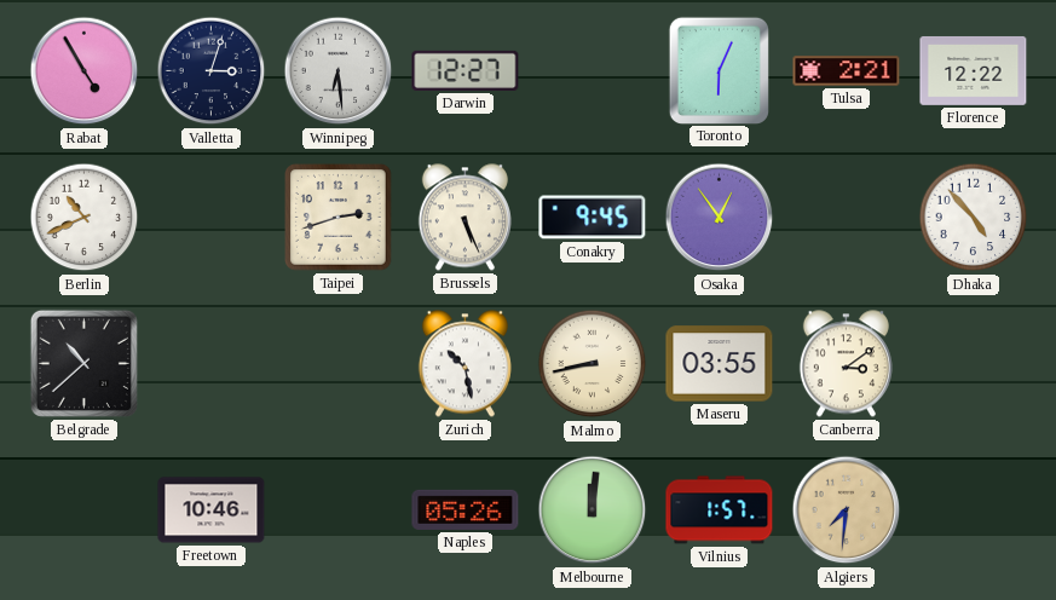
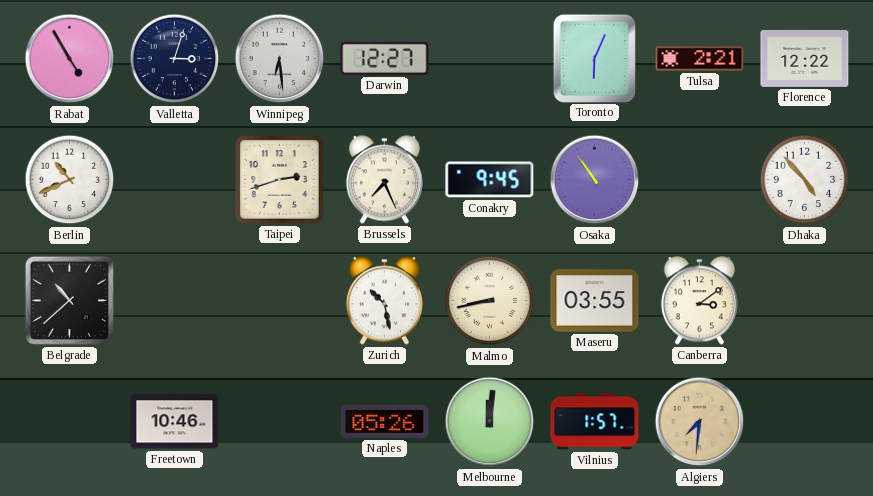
Brussels: 5:26 -> 7:26 (384, 180)
Osaka: 12:54 -> 10:54 (595, 180)
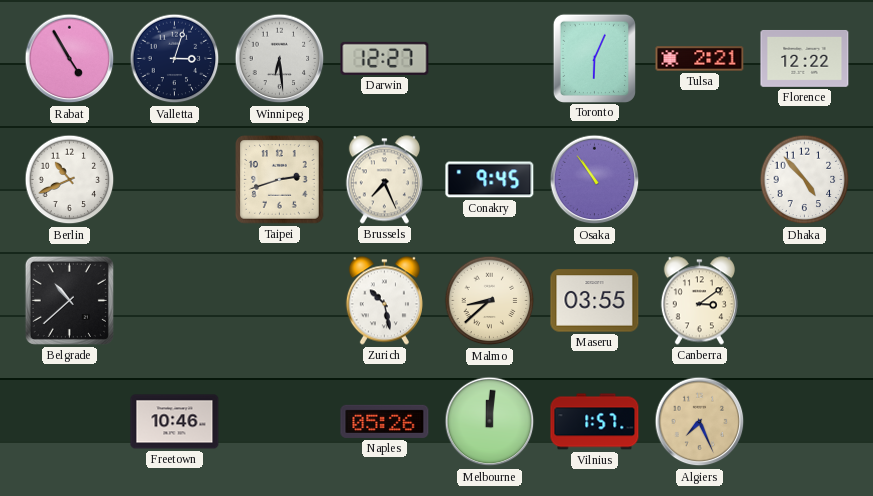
Malmo: 8:43 -> 8:38 (490, 301)
Algiers: 7:31 -> 7:26 (700, 422)
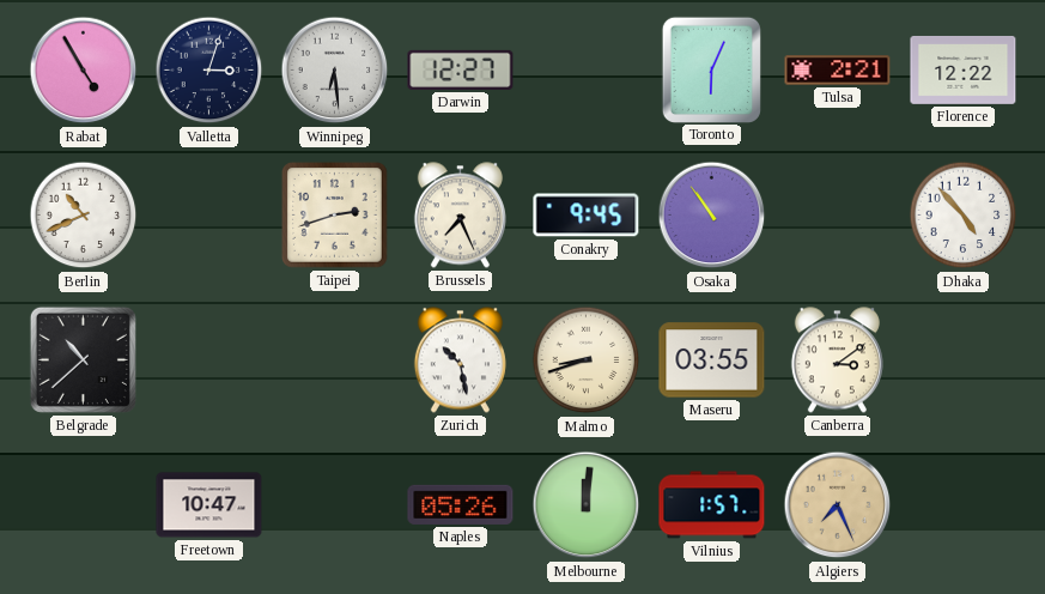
Malmo: 8:38 -> 8:42 (587, 360)
Freetown: 10:46 -> 10:47 (209, 505)
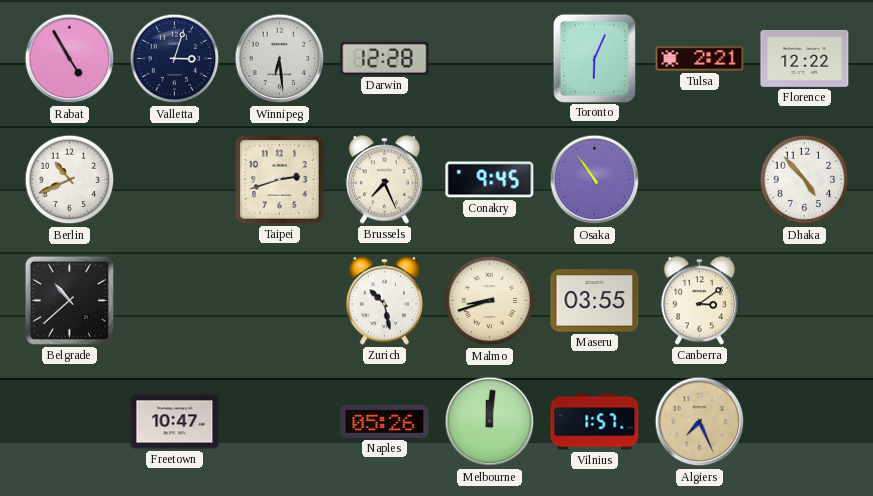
Darwin: 12:27 -> 12:28 (385, 58)
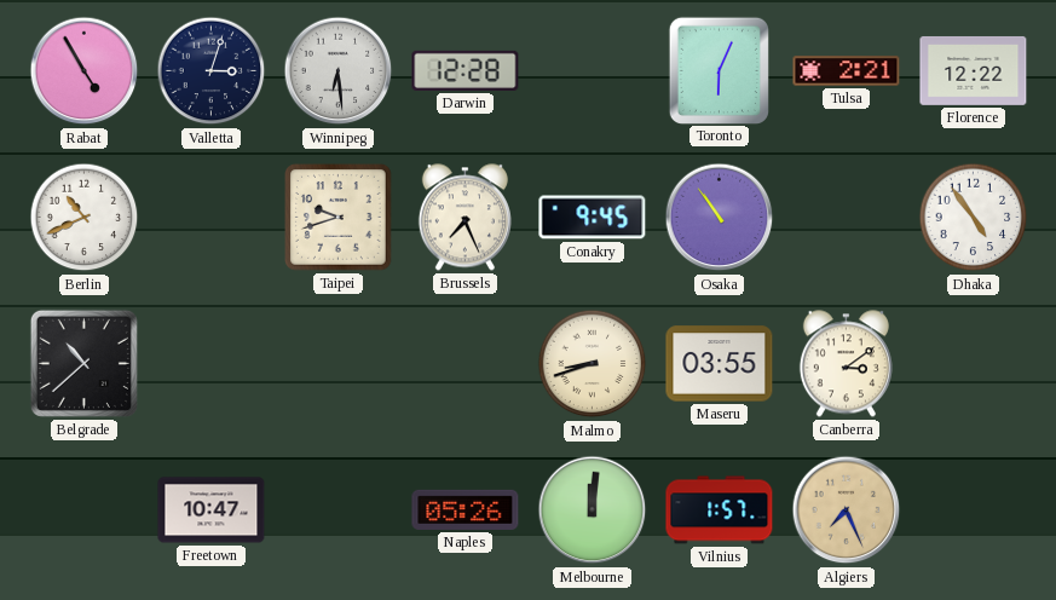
Taipei: 2:42 -> 9:42 (339, 218)
Dhaka: 4:53 -> 4:54 (974, 218)
Zurich: 10:28 -> none (384, 301)
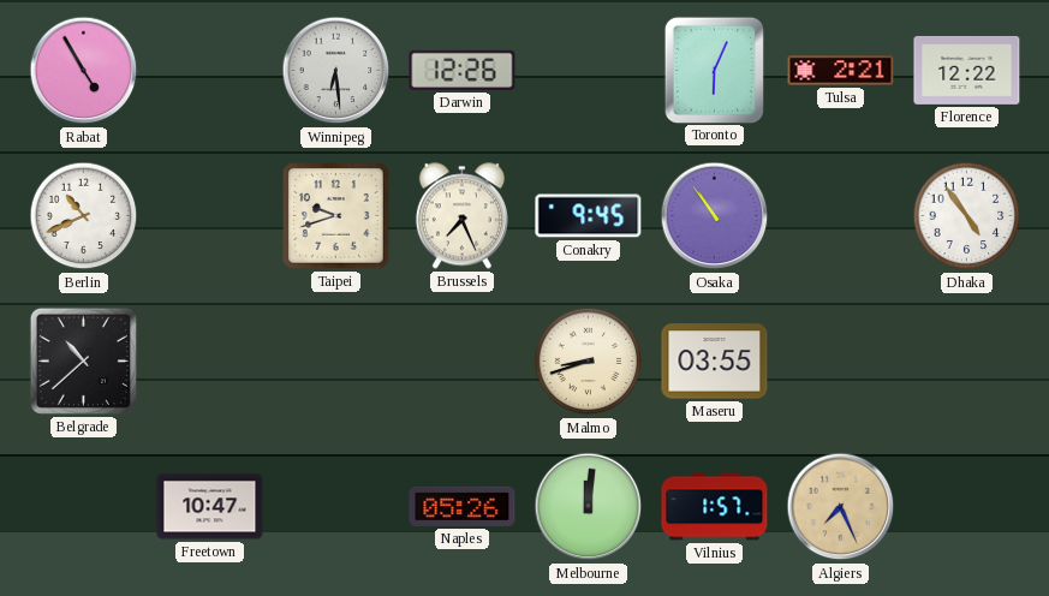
Valletta: 3:03 -> none (212, 71)
Darwin: 12:28 -> 12:26 (463, 70)
Canberra: 3:09 -> none (846, 364)
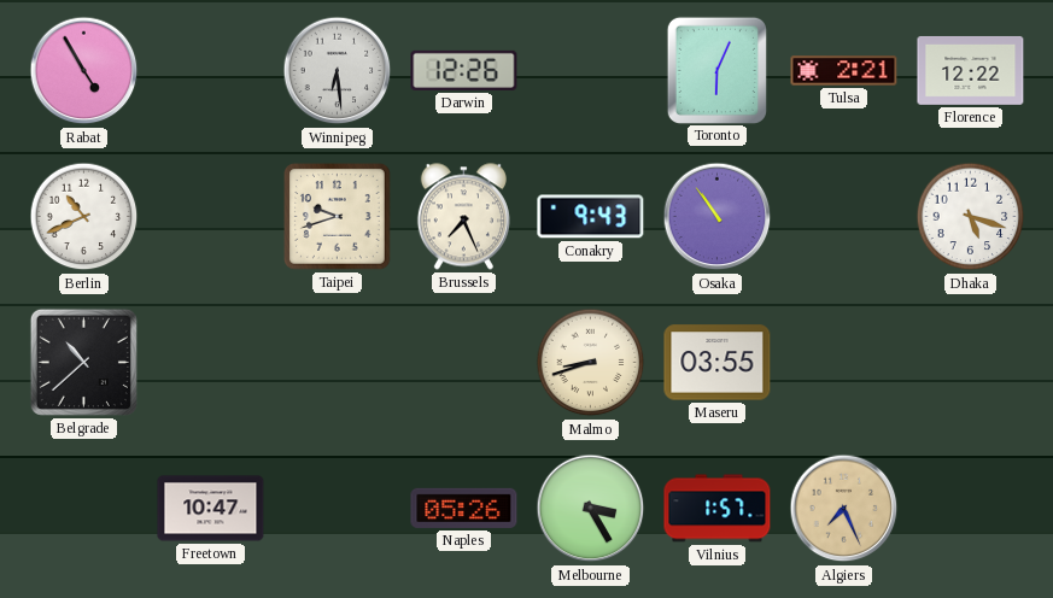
Conakry: 9:45 -> 9:43 (591, 217)
Dhaka: 4:54 -> 5:18 (971, 217)
Melbourne: 12:01 -> 3:25 (591, 509)
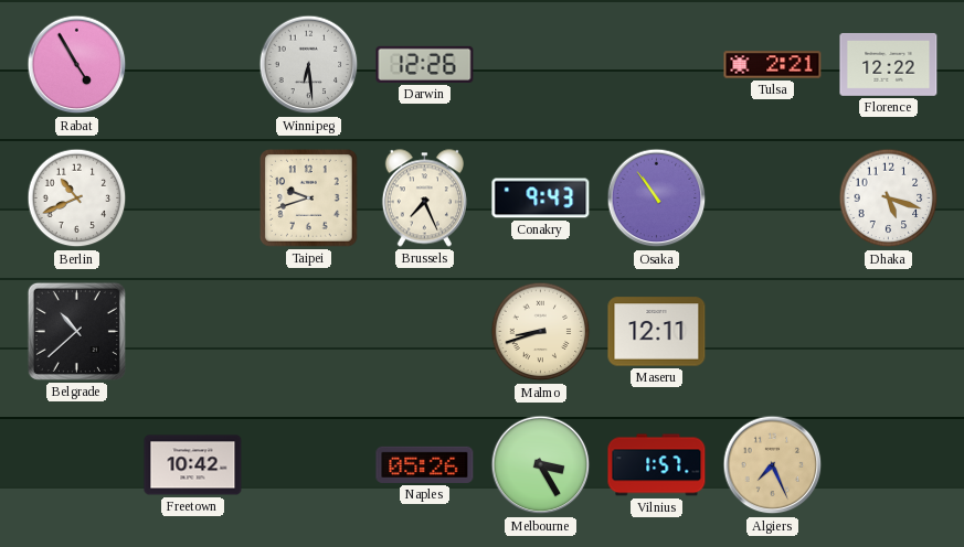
Toronto: 6:04 -> none (716, 70)
Maseru: 03:55 -> 12:11 (657, 332)
Freetown: 10:47 -> 10:42 (193, 465)
